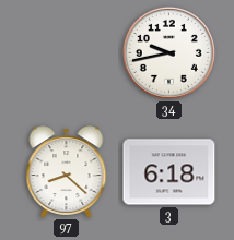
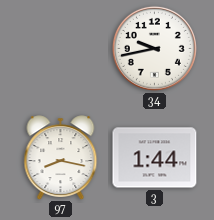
97: 8:22 -> 8:17 (61, 157)
3: 6:18 -> 1:44 (155, 158)
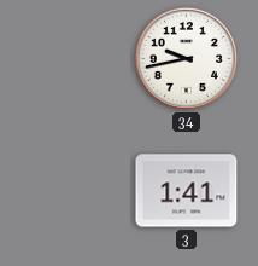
97: 8:17 -> none (61, 157)
3: 1:44 -> 1:41 (187, 191)
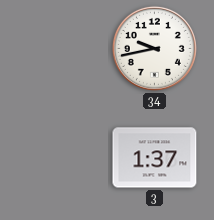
3: 1:41 -> 1:37 (155, 158)
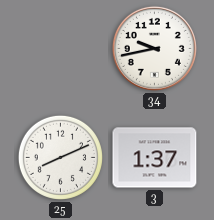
25: none -> 8:11 (60, 157)
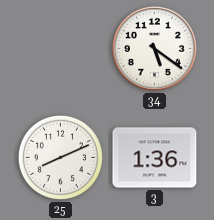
34: 9:43 -> 5:21 (154, 48)
3: 1:37 -> 1:36 (155, 158)
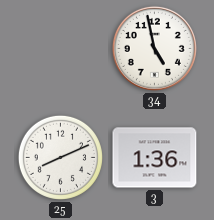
34: 5:21 -> 4:58 (154, 48)
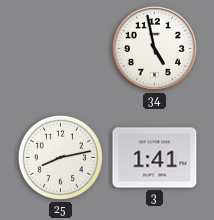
25: 8:11 -> 8:13 (60, 157)
3: 1:36 -> 1:41 (155, 158)
